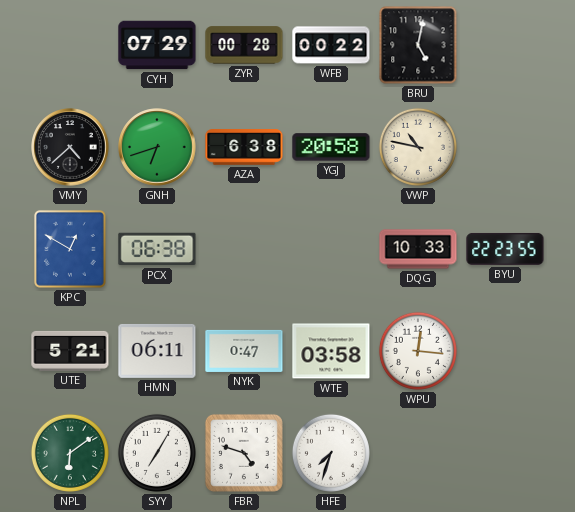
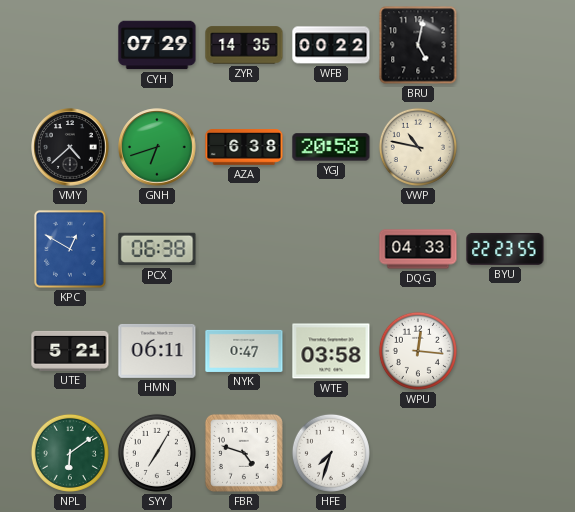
ZYR: 00:28 -> 14:35 (244, 45)
DQG: 10:33 -> 04:33 (418, 249)
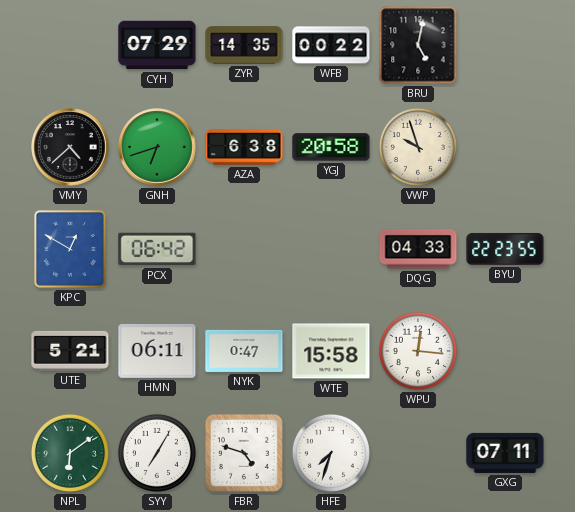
VWP: 10:47 -> 9:57 (418, 147)
PCX: 06:38 -> 06:42 (157, 249)
WTE: 03:58 -> 15:58 (331, 351)
GXG: none -> 07:11 (505, 453)
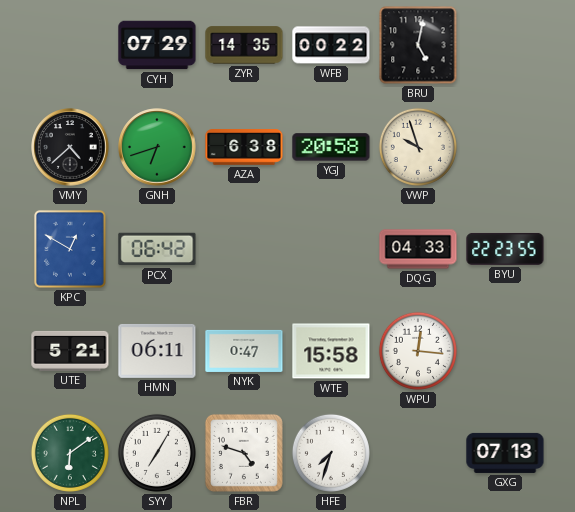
GXG: 07:11 -> 07:13 (505, 453)
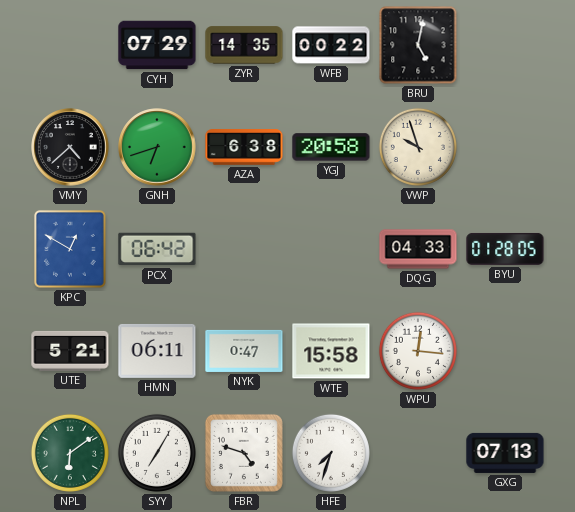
BYU: 22:23 -> 01:28 (505, 249)
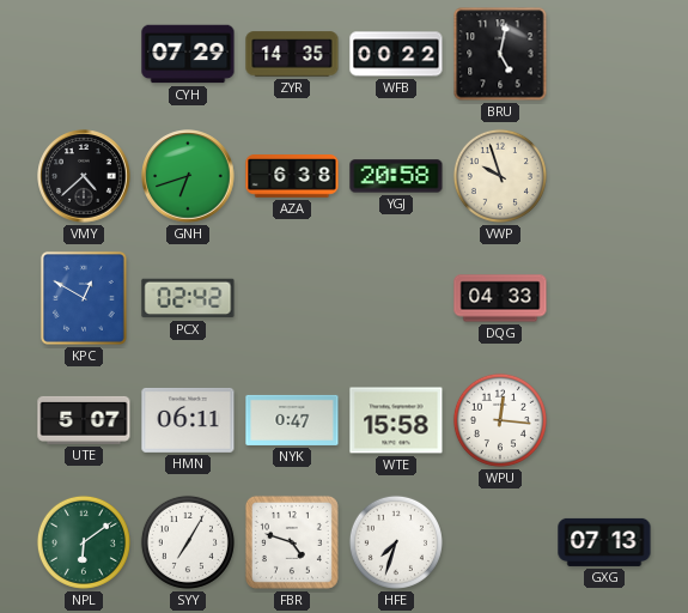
PCX: 06:42 -> 02:42 (188, 298)
BYU: 01:28 -> none (505, 249)
UTE: 5:21 -> 5:07 (84, 420)
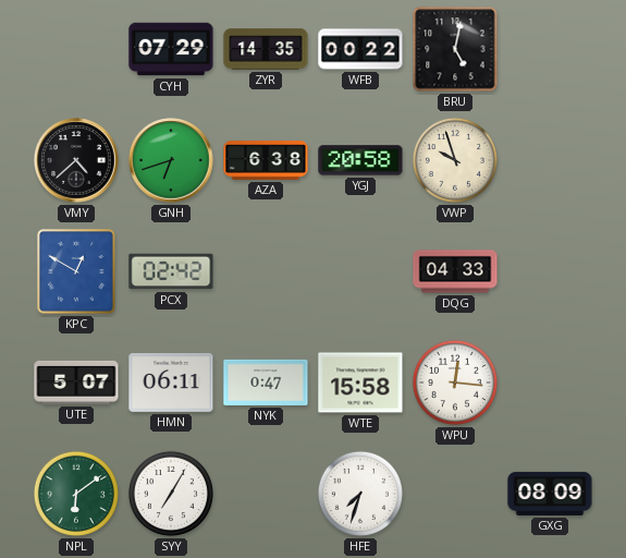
FBR: 4:48 -> none (292, 542)
GXG: 07:13 -> 08:09 (550, 494)
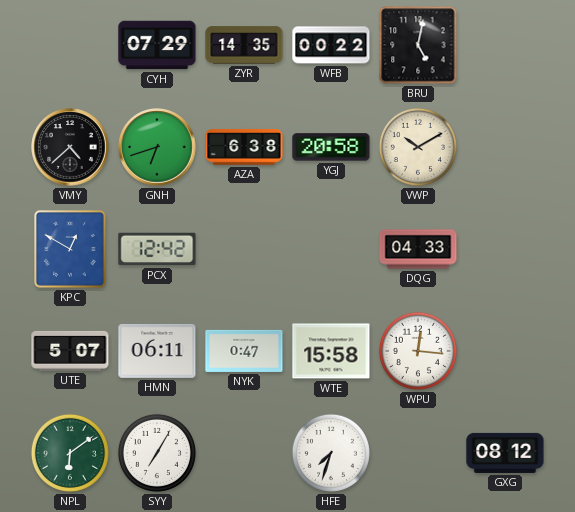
VWP: 9:57 -> 10:10 (418, 147)
PCX: 02:42 -> 12:42 (157, 249)
GXG: 08:09 -> 08:12 (505, 453)
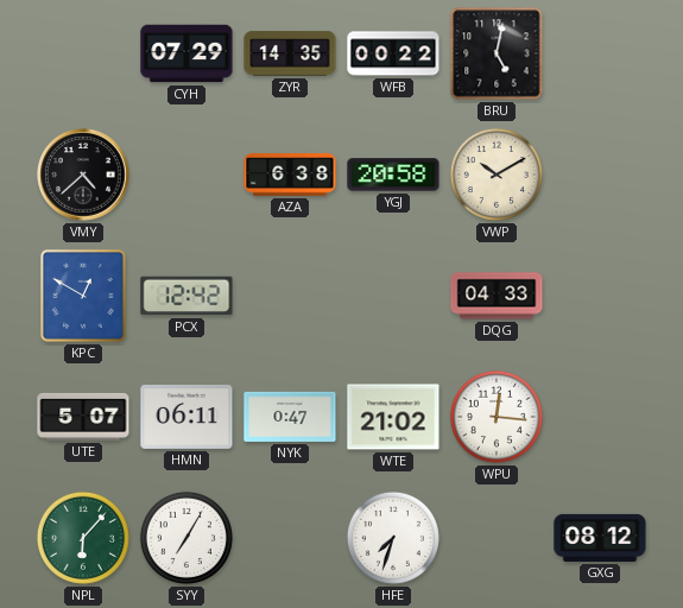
GNH: 6:42 -> none (157, 147)
WTE: 15:58 -> 21:02 (393, 417)
NPL: 6:09 -> 6:07 (83, 538)
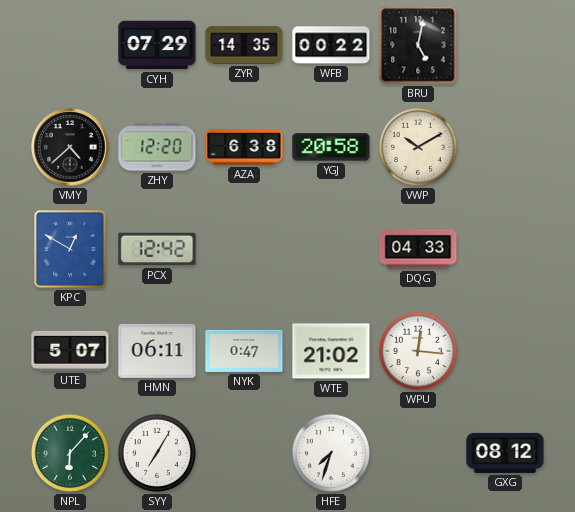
ZHY: none -> 12:20 (157, 147)
